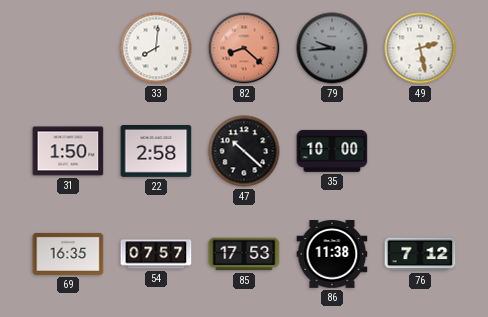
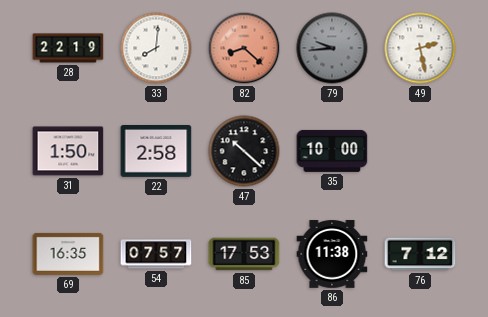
28: none -> 22:19 (68, 48)
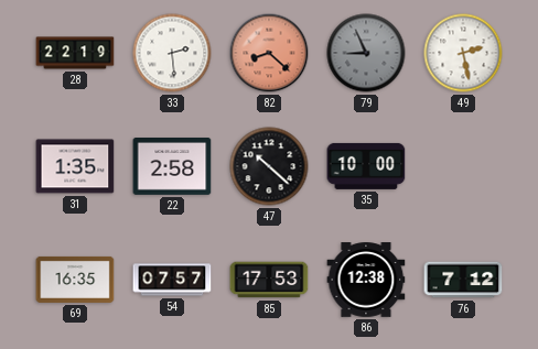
33: 8:01 -> 2:29 (172, 53)
79: 9:44 -> 8:56 (366, 53)
31: 1:50 -> 1:35 (75, 166)
86: 11:38 -> 12:38 (366, 280)
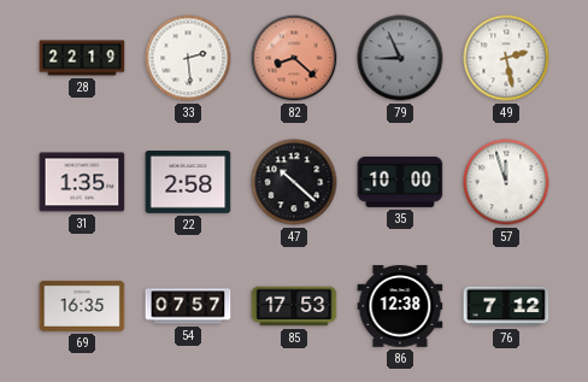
57: none -> 11:57 (506, 182)
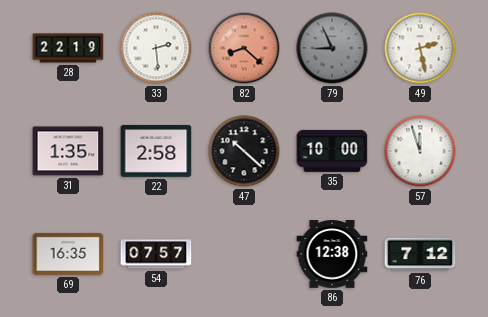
85: 17:53 -> none (294, 306)
